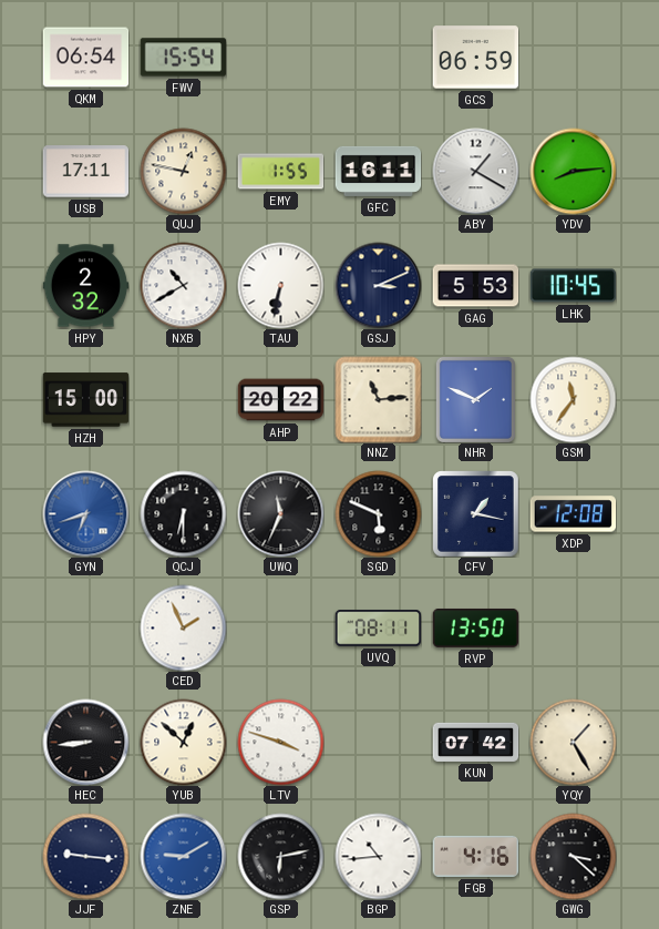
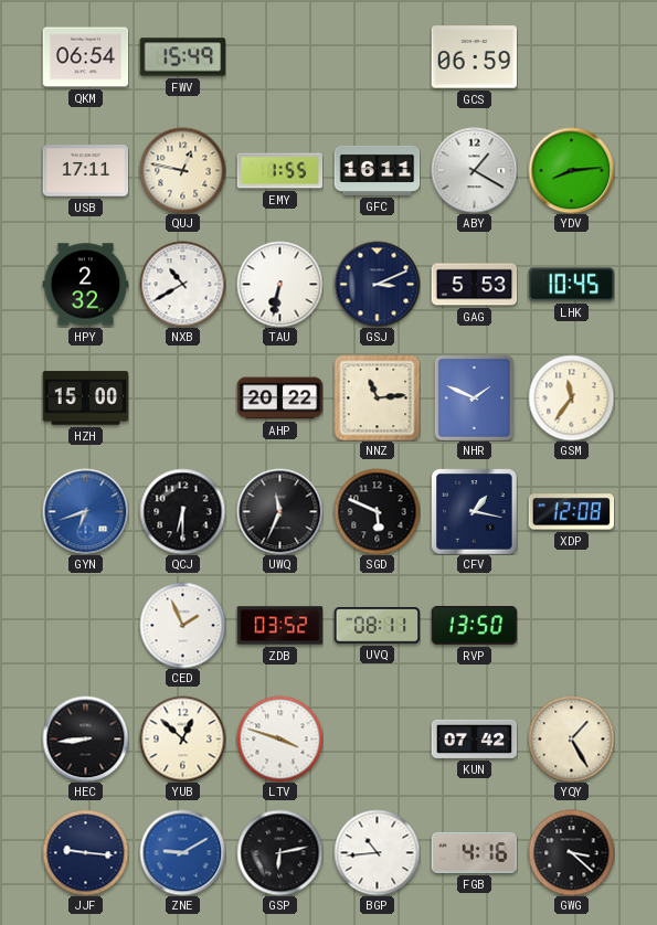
FWV: 15:54 -> 15:49 (182, 57)
ZDB: none -> 03:52 (279, 626)
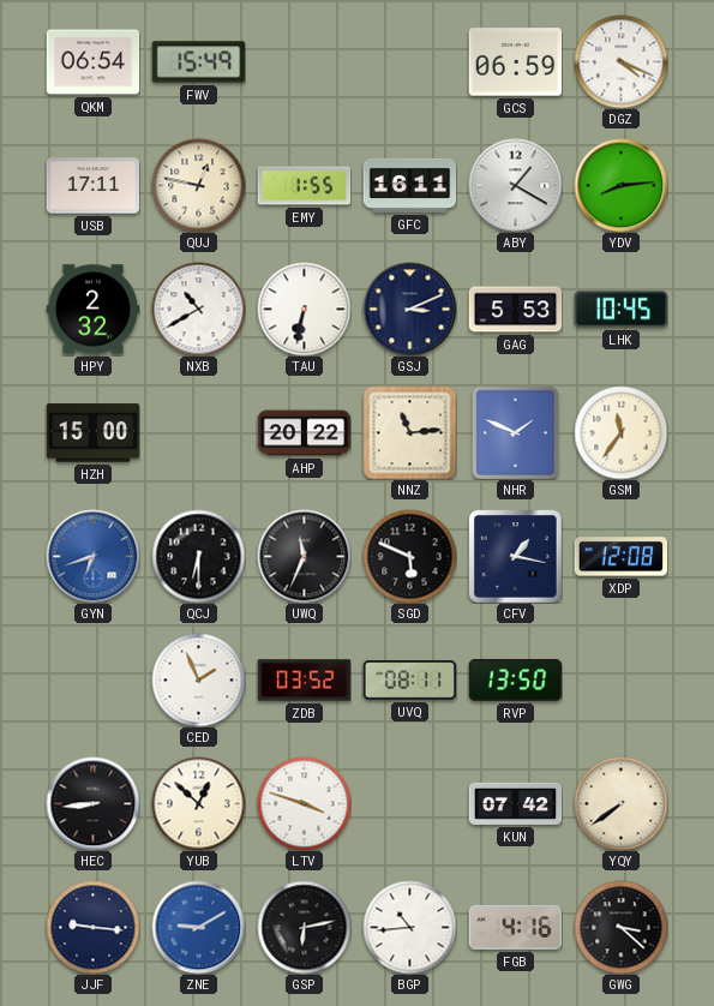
DGZ: none -> 4:19 (620, 61)
YQY: 1:25 -> 7:39 (620, 803)
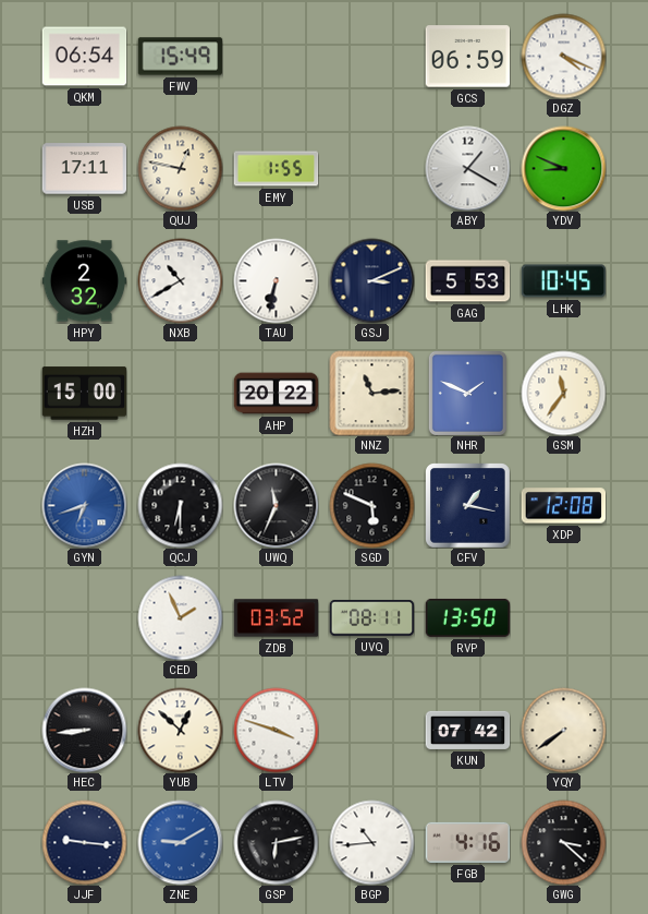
GFC: 16:11 -> none (409, 185)
YDV: 8:14 -> 8:49 (563, 168)
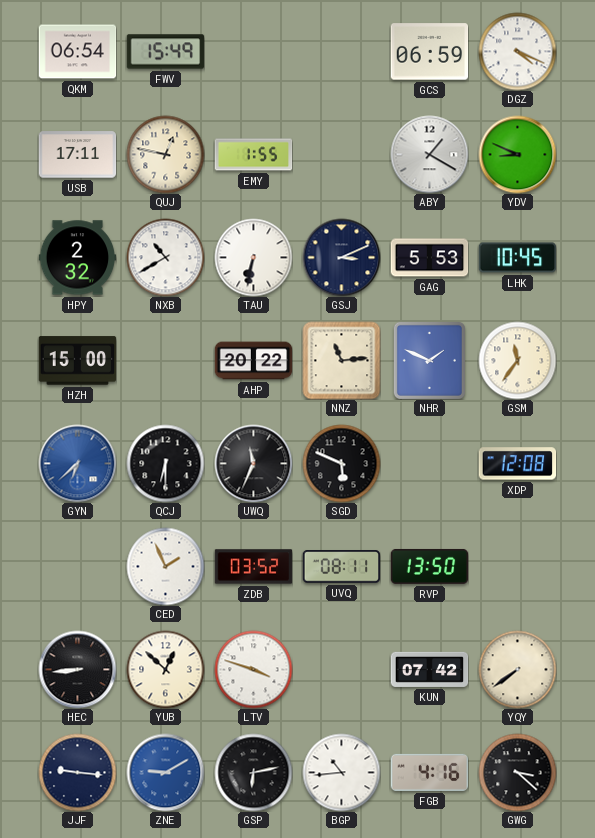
GYN: 6:42 -> 6:38 (77, 463)
CFV: 1:17 -> none (467, 505)
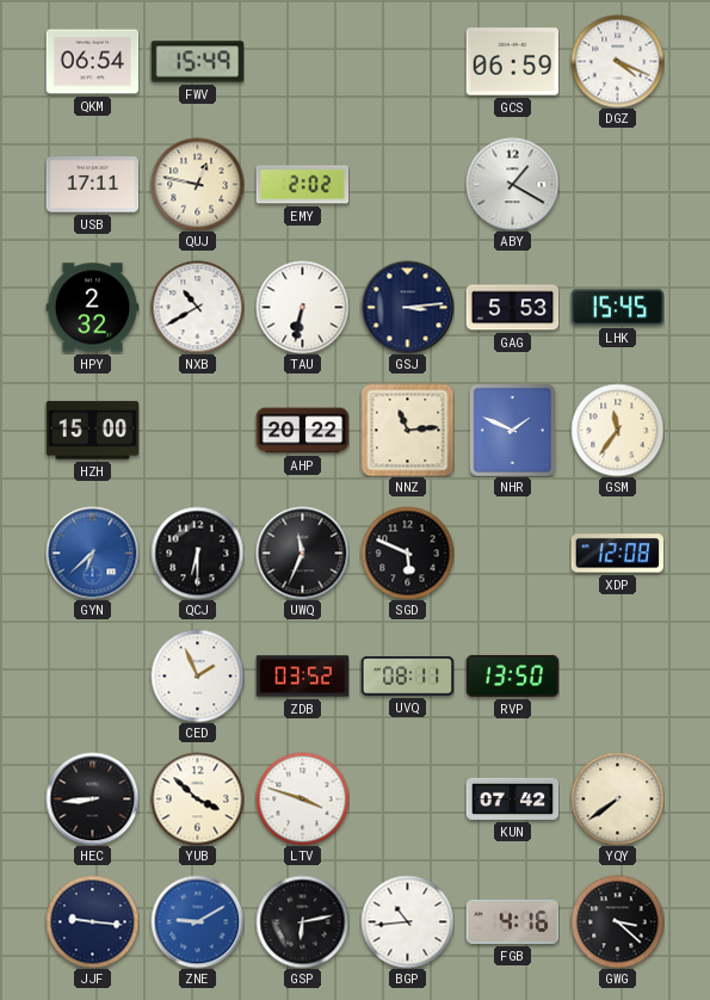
EMY: 1:55 -> 2:02 (302, 185)
YDV: 8:49 -> none (517, 154)
GSJ: 3:11 -> 3:14 (407, 307)
LHK: 10:45 -> 15:45 (617, 308)
YUB: 12:52 -> 3:52 (197, 798)
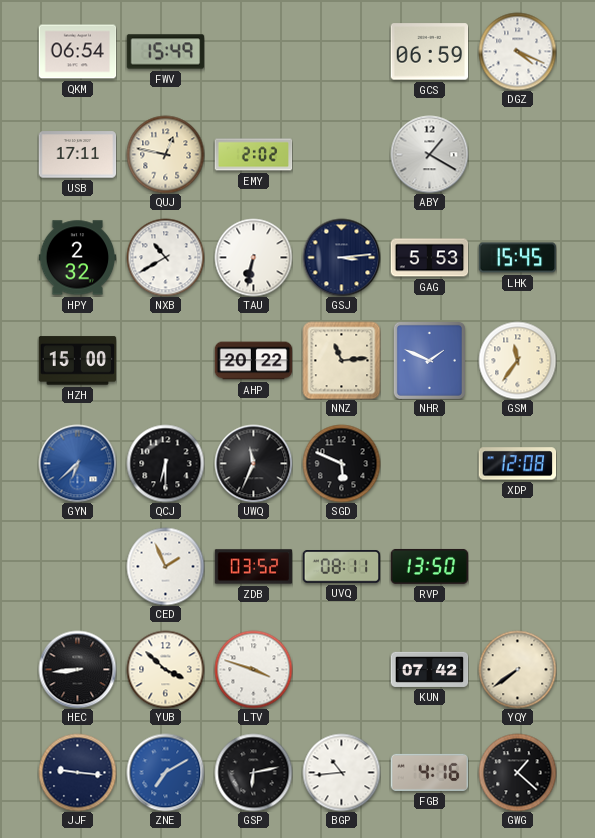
ZNE: 9:10 -> 7:10 (165, 772)
GWG: 3:22 -> 1:22 (517, 772)
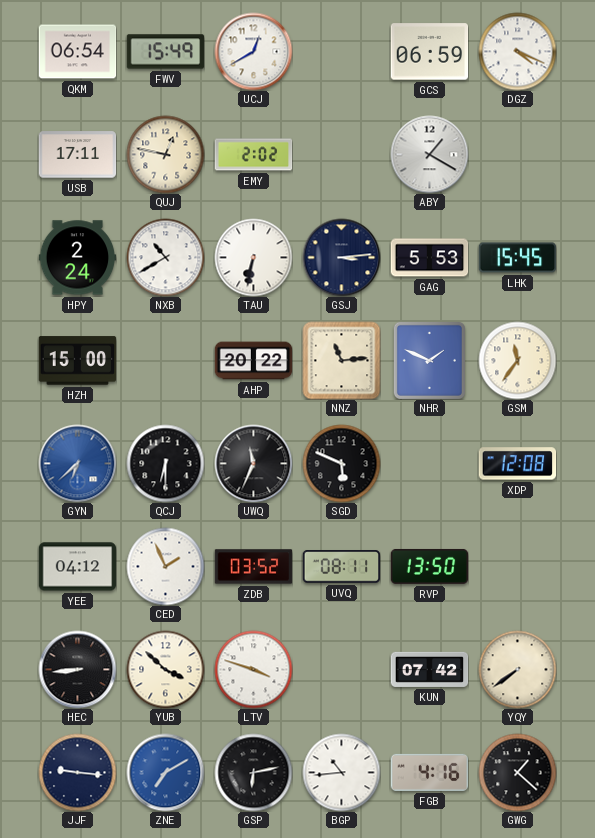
UCJ: none -> 12:40 (253, 51)
HPY: 2:32 -> 2:24 (77, 258)
YEE: none -> 04:12 (77, 567)
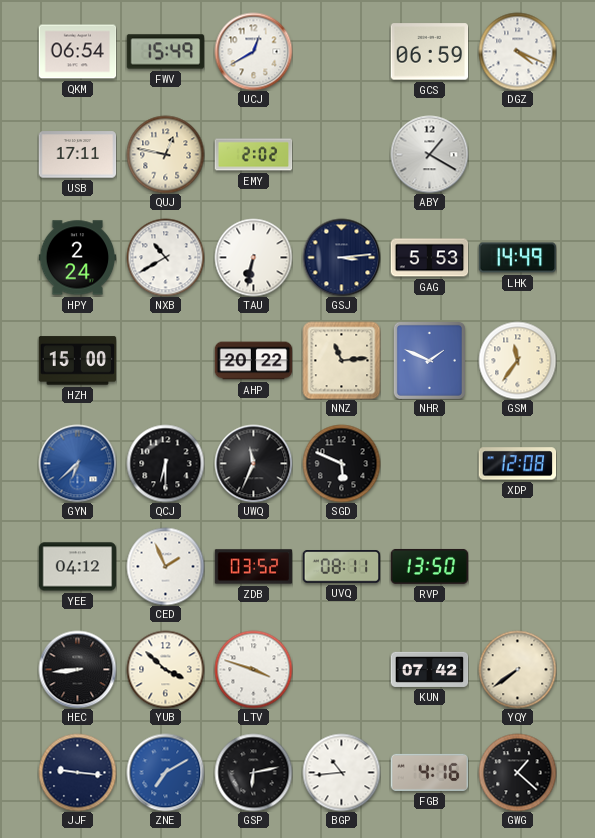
LHK: 15:45 -> 14:49 (517, 258)
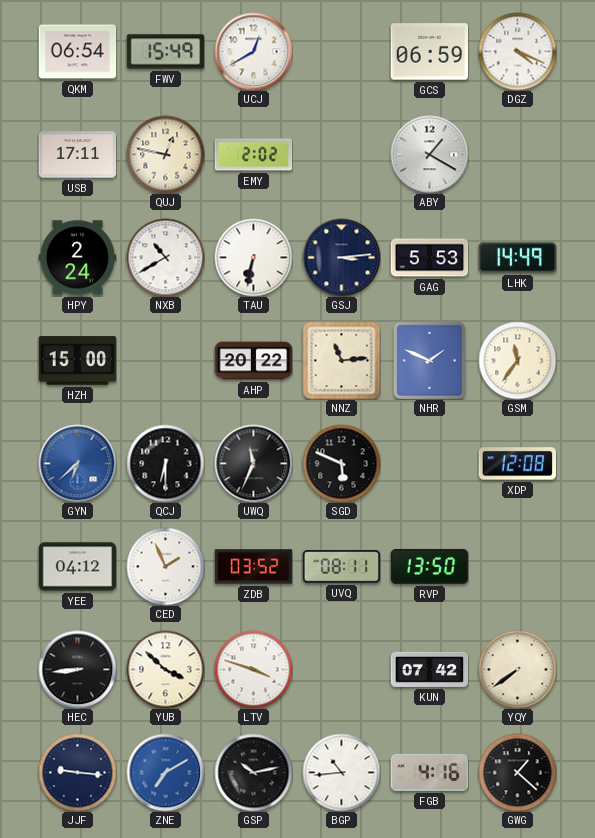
GSP: 6:13 -> 10:13 (253, 772)
